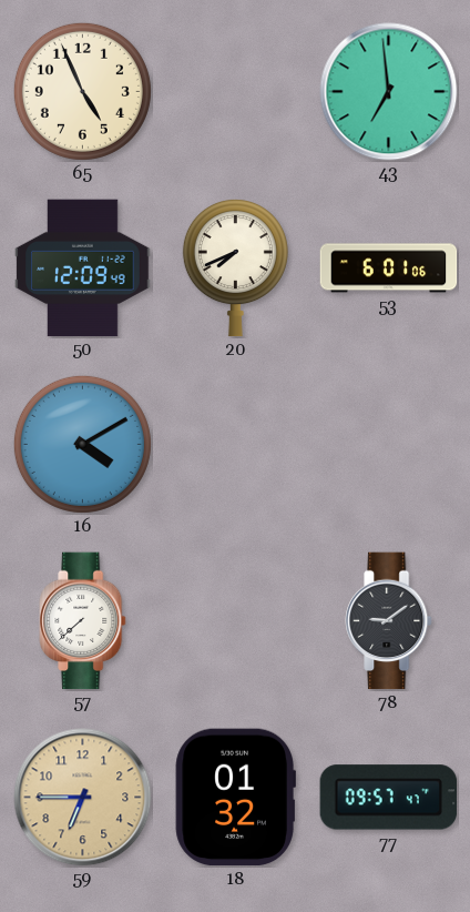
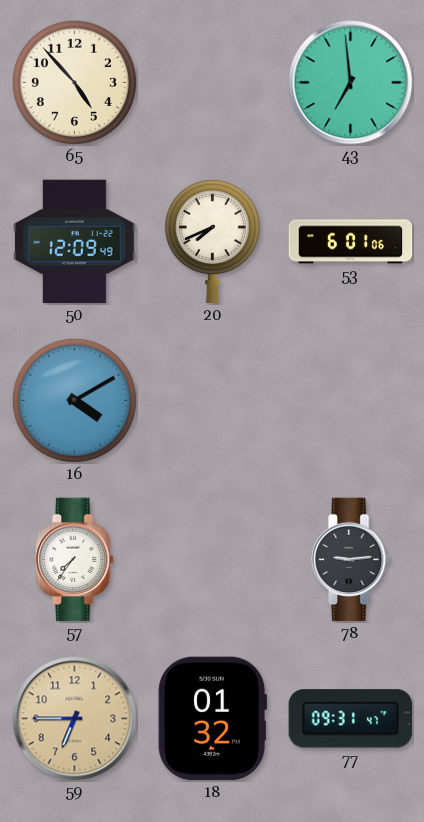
65: 4:56 -> 4:53 (74, 82)
57: 7:38 -> 7:36 (75, 560)
78: 9:09 -> 9:14 (351, 560)
77: 09:57 -> 09:31 (351, 719)
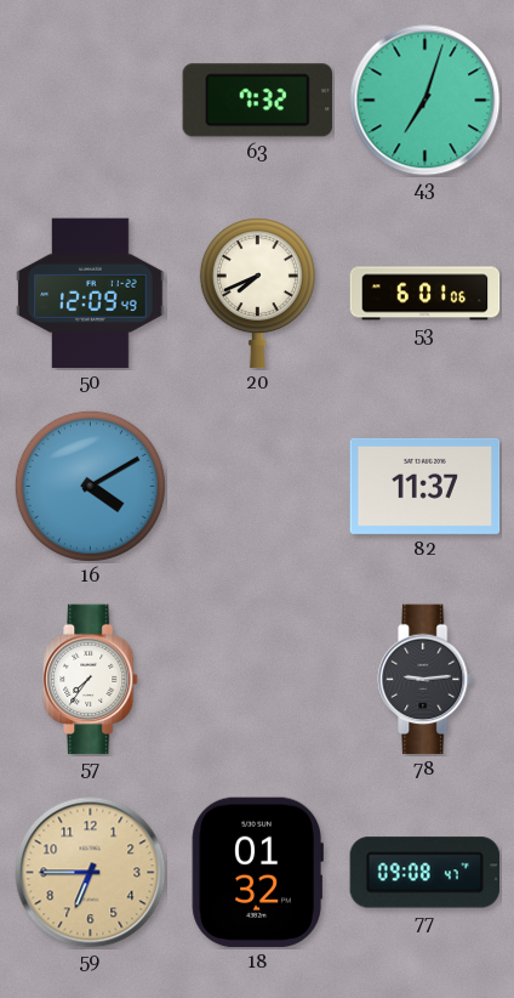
65: 4:53 -> none (74, 82)
63: none -> 7:32 (257, 101)
43: 6:59 -> 7:03 (426, 101)
82: none -> 11:37 (426, 486)
77: 09:31 -> 09:08 (426, 873)
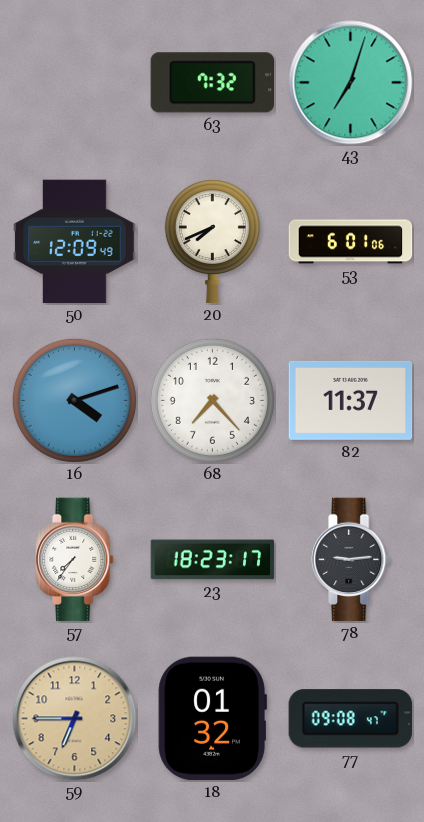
16: 4:10 -> 4:12 (74, 400)
68: none -> 7:23 (212, 400)
23: none -> 18:23 (213, 560)
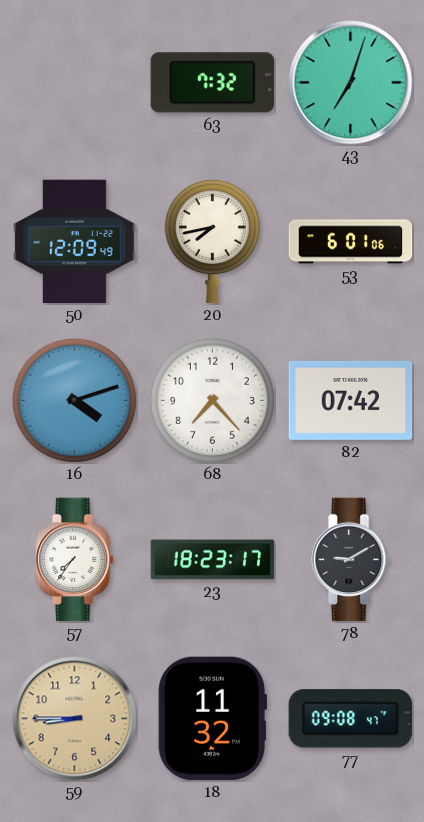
20: 7:41 -> 7:43 (212, 242)
82: 11:37 -> 07:42 (351, 400)
78: 9:14 -> 9:10 (351, 560)
59: 6:45 -> 8:45 (75, 719)
18: 01:32 -> 11:32 (212, 719)
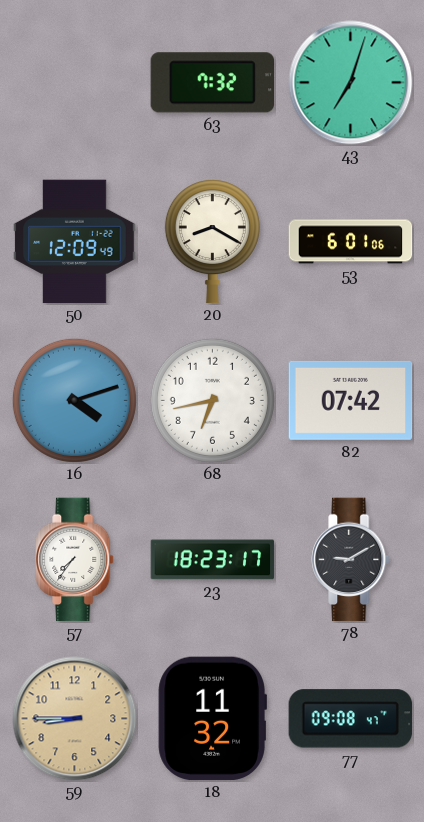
20: 7:43 -> 8:20 (212, 242)
68: 7:23 -> 6:43 (212, 400)
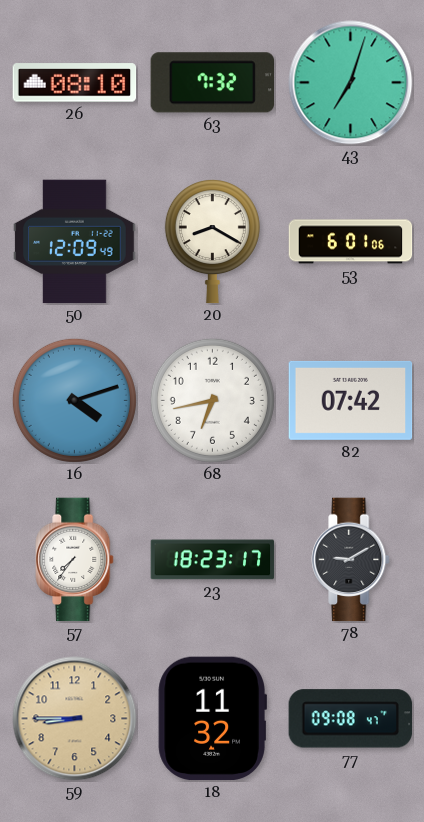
26: none -> 08:10 (75, 83)
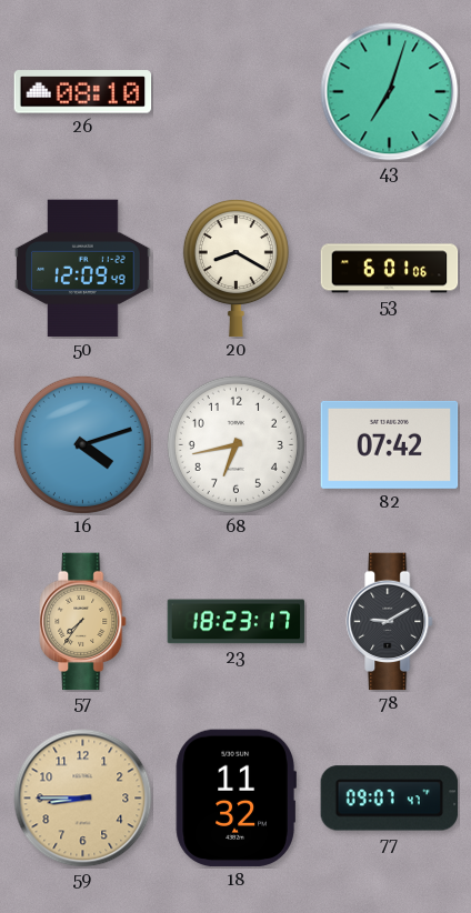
63: 7:32 -> none (212, 83)
57 dial: white -> champagne (83, 622)
77: 09:08 -> 09:07 (390, 799)
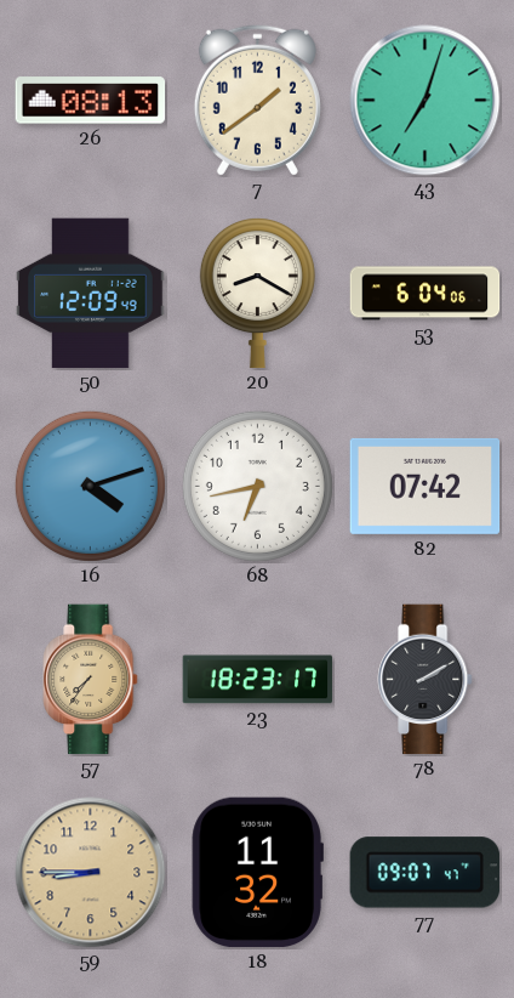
26: 08:10 -> 08:13 (91, 101)
7: none -> 1:39 (257, 100)
53: 6:01 -> 6:04 (426, 294)
78: 9:10 -> 2:10 (426, 680)
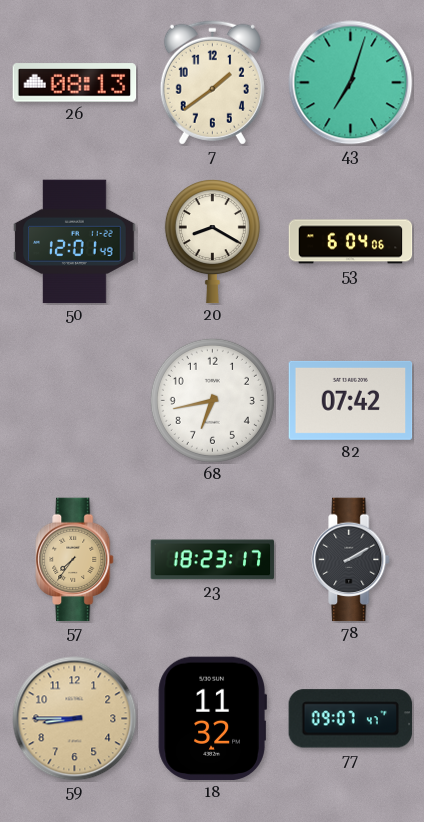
50: 12:09 -> 12:01 (75, 242)
16: 4:12 -> none (90, 486)
